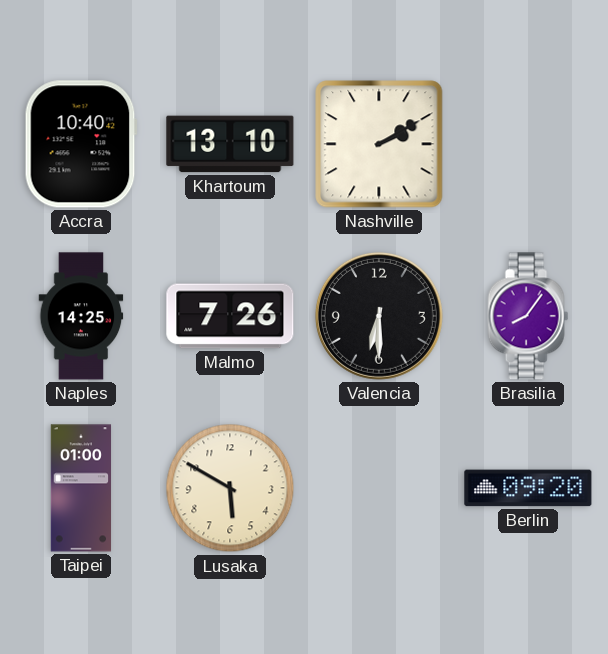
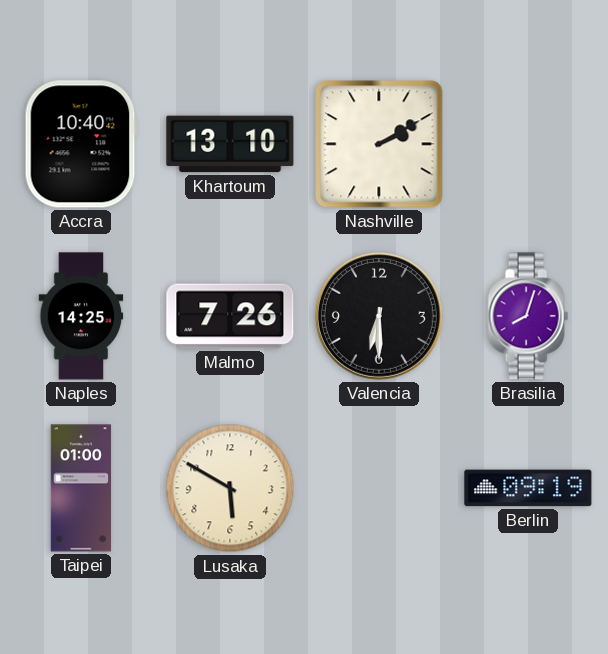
Brasilia: 8:06 -> 8:03 (528, 316)
Berlin: 09:20 -> 09:19 (528, 488)
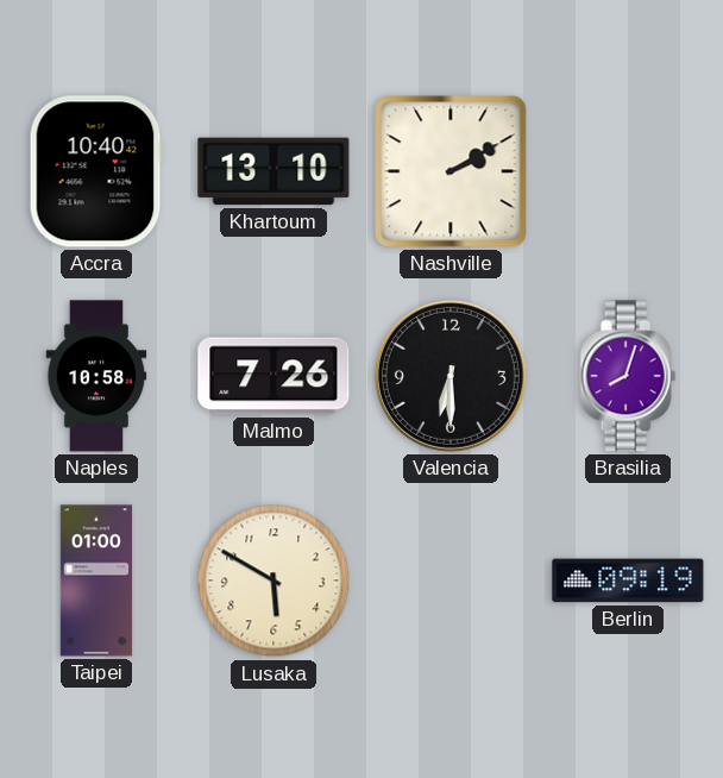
Naples: 14:25 -> 10:58 (96, 376)
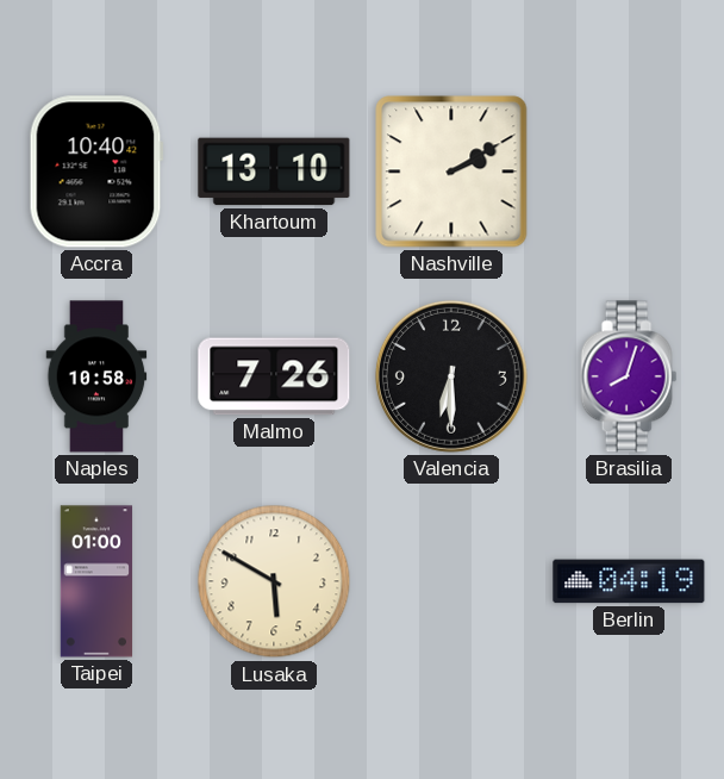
Berlin: 09:19 -> 04:19 (629, 581)
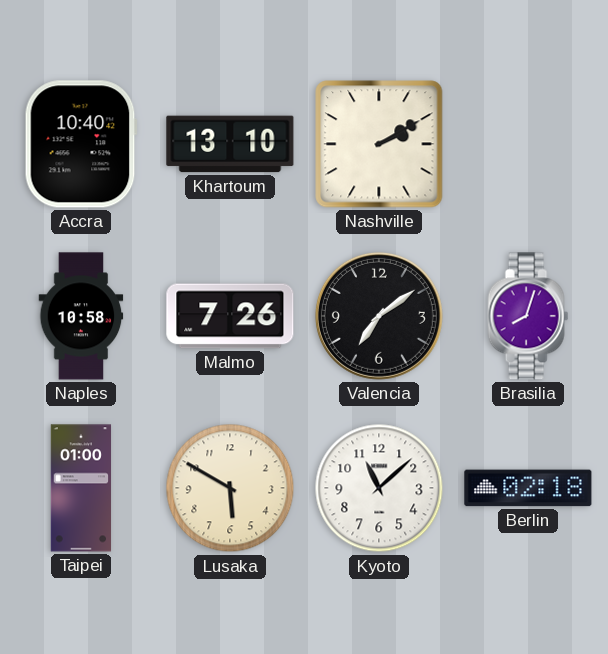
Valencia: 6:30 -> 7:09 (379, 316)
Kyoto: none -> 11:08 (379, 488)
Berlin: 04:19 -> 02:18 (528, 488)
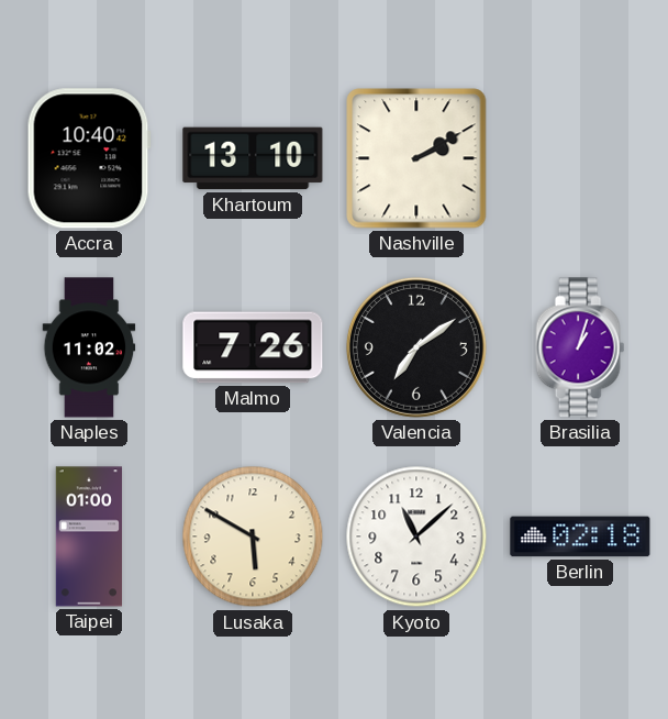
Naples: 10:58 -> 11:02 (89, 347)
Brasilia: 8:03 -> 1:03 (580, 347)
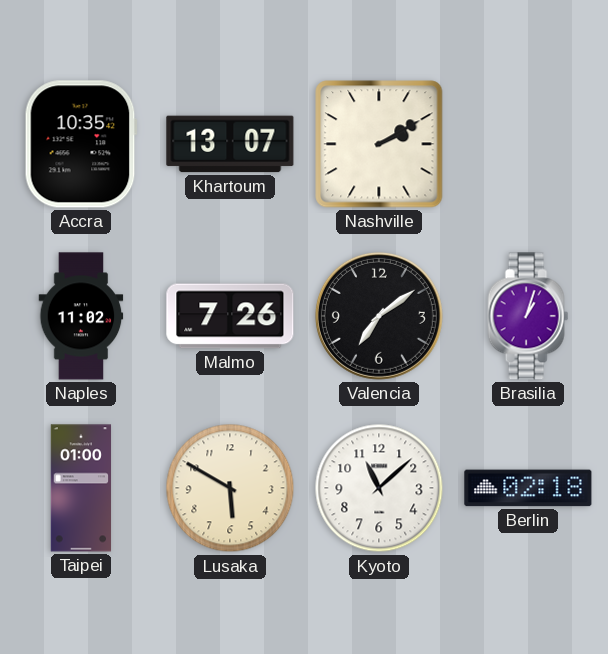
Accra: 10:40 -> 10:35 (81, 144)
Khartoum: 13:10 -> 13:07 (230, 144)
